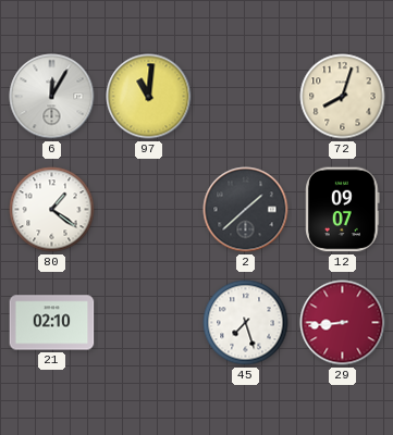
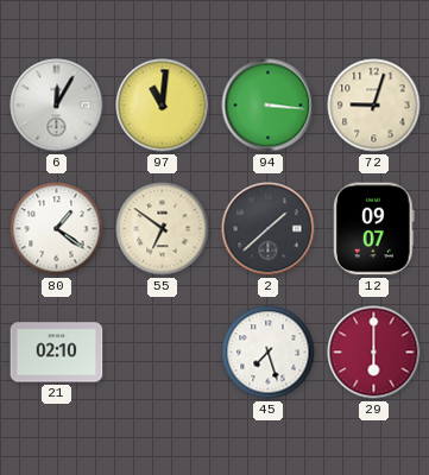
94: none -> 3:16 (269, 106)
72: 8:03 -> 9:03 (374, 106)
55: none -> 6:51 (163, 229)
29: 8:44 -> 6:00 (374, 353)
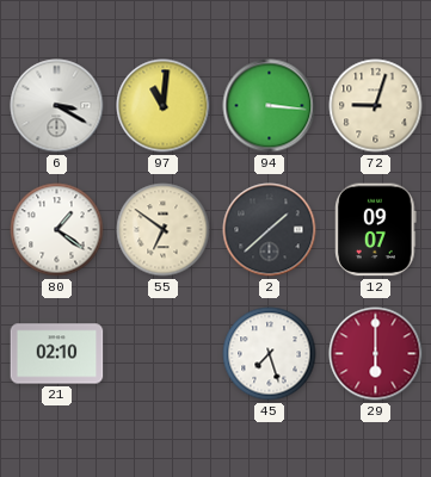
6: 12:05 -> 3:20 (57, 106)
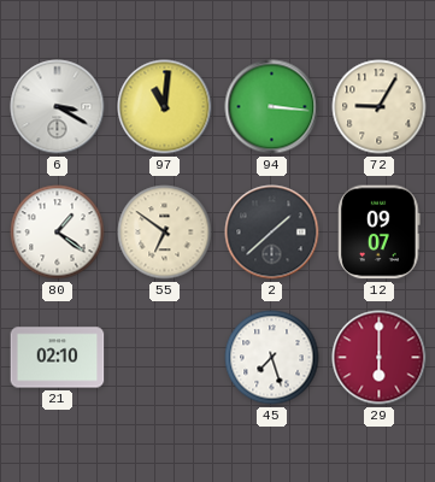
72: 9:03 -> 9:05 (380, 107)
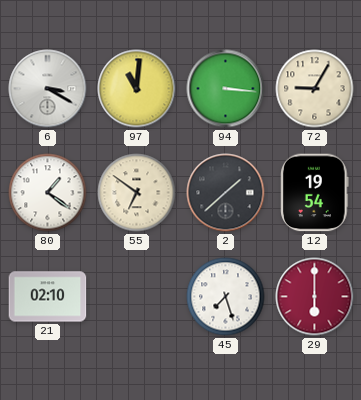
12: 09:07 -> 19:54 (315, 193)
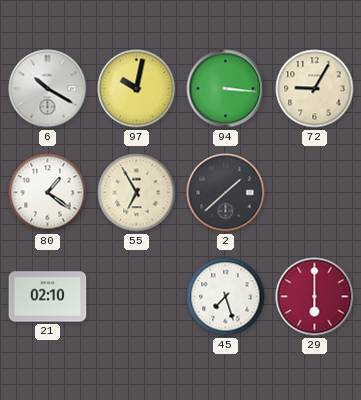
6: 3:20 -> 10:20 (48, 89)
97: 11:01 -> 10:02 (137, 89)
55: 6:51 -> 6:55 (137, 193)
12: 19:54 -> none (315, 193)
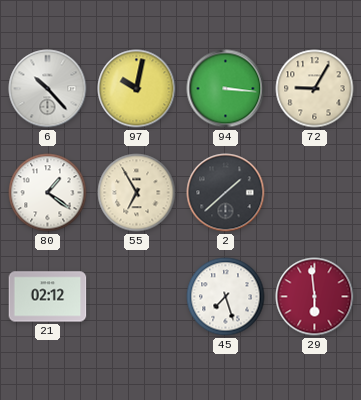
6: 10:20 -> 10:23 (48, 89)
21: 02:10 -> 02:12 (48, 297)
29: 6:00 -> 5:59 (315, 297)
